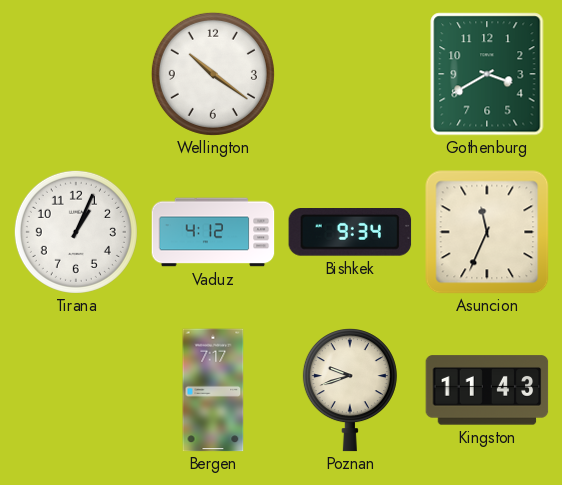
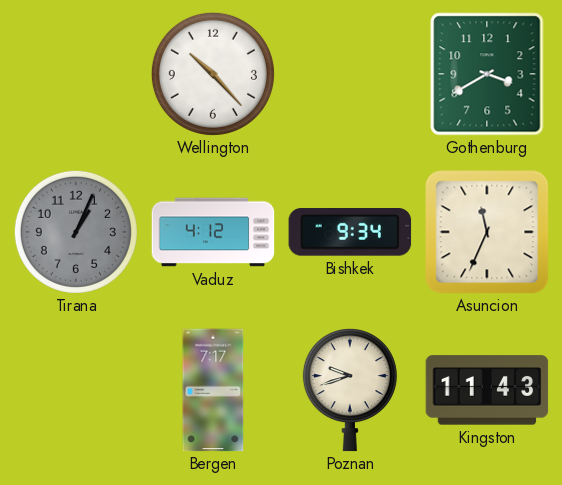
Wellington: 10:21 -> 10:23 (213, 74)
Tirana dial: white -> grey (76, 232)
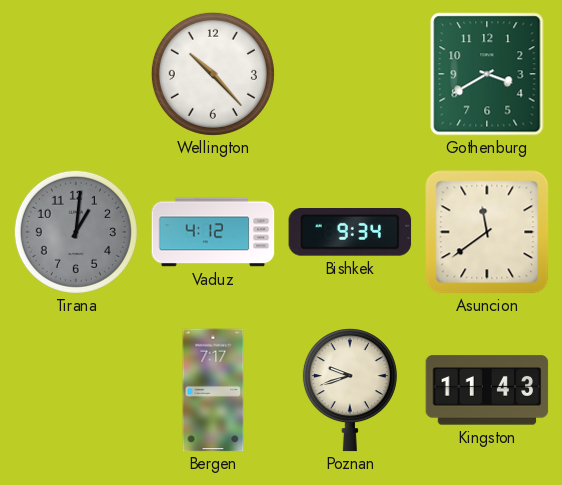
Tirana: 1:04 -> 1:01 (76, 232)
Asuncion: 11:34 -> 11:39 (487, 232)
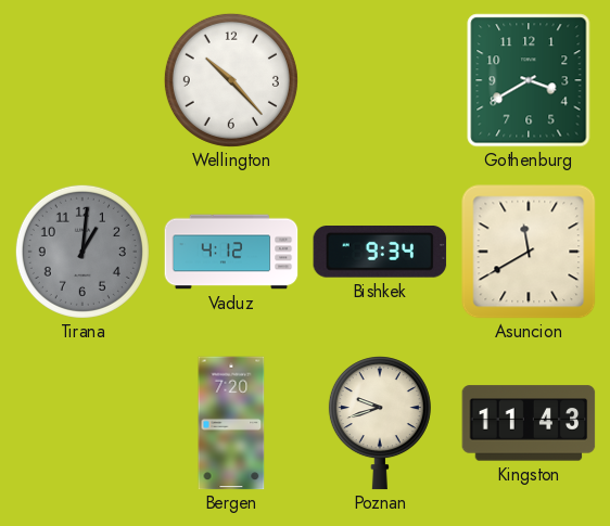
Asuncion: 11:39 -> 11:40 (529, 252)
Bergen: 7:17 -> 7:20 (231, 423)
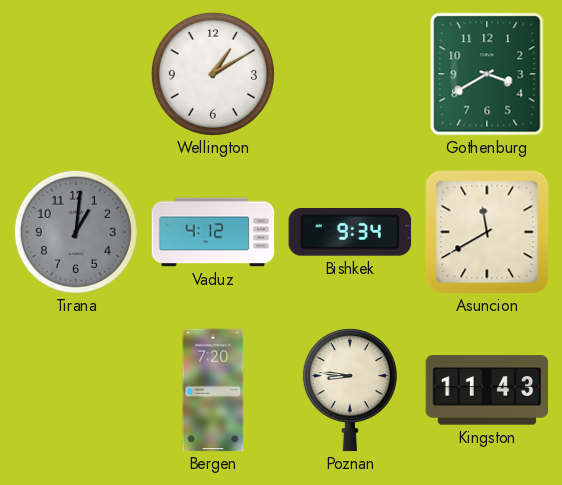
Wellington: 10:23 -> 1:10 (213, 74)
Poznan: 9:42 -> 8:46 (350, 390)
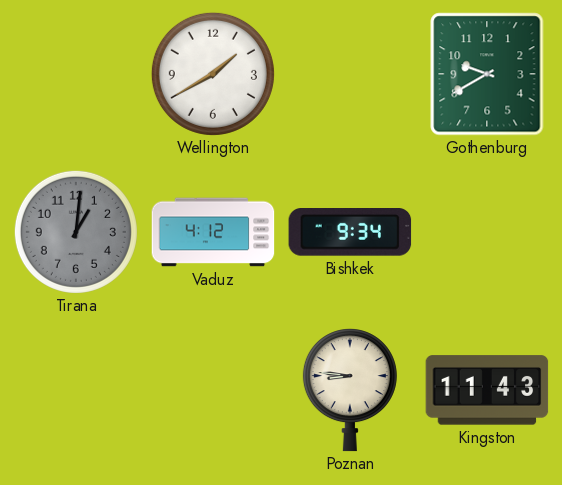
Wellington: 1:10 -> 1:40 (213, 74)
Gothenburg: 3:40 -> 9:40 (487, 74)
Asuncion: 11:40 -> none (487, 232)
Bergen: 7:20 -> none (213, 390)
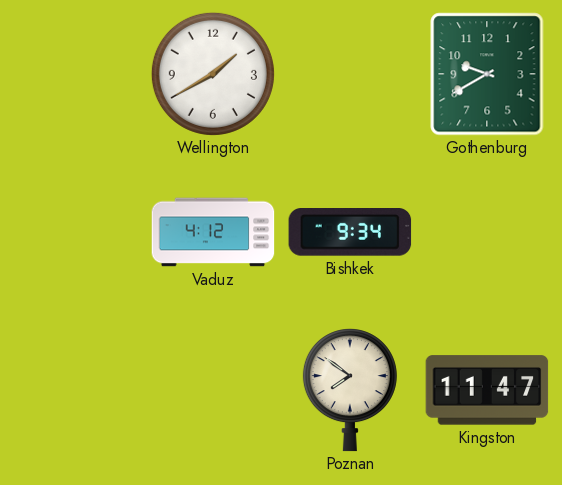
Tirana: 1:01 -> none (76, 232)
Poznan: 8:46 -> 7:51 (350, 390)
Kingston: 11:43 -> 11:47 (487, 390)
